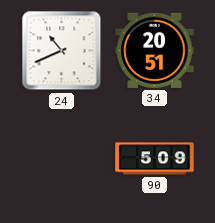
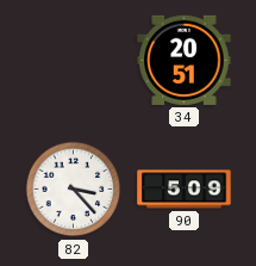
24: 10:41 -> none (62, 51)
82: none -> 3:23 (74, 190)
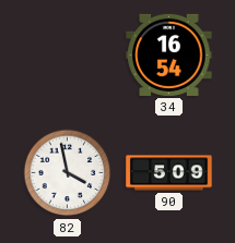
34: 20:51 -> 16:54 (169, 54)
82: 3:23 -> 3:58 (68, 173)
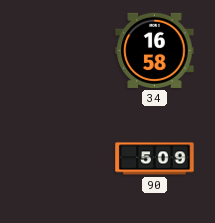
34: 16:54 -> 16:58 (155, 50)
82: 3:58 -> none (68, 173)
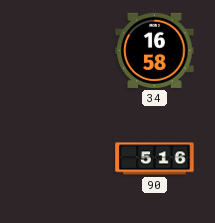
90: 5:09 -> 5:16 (155, 159)
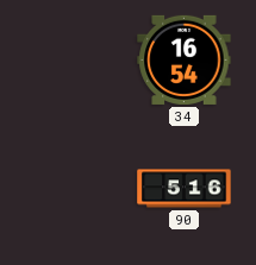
34: 16:58 -> 16:54 (185, 59)
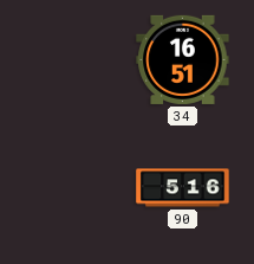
34: 16:54 -> 16:51 (183, 59)
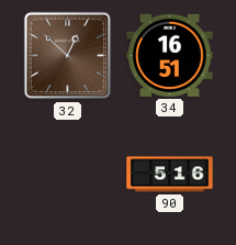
32: none -> 12:52 (68, 56)
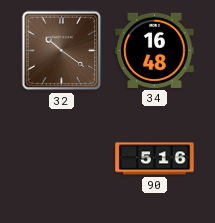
32: 12:52 -> 10:21 (62, 51)
34: 16:51 -> 16:48 (155, 50)
